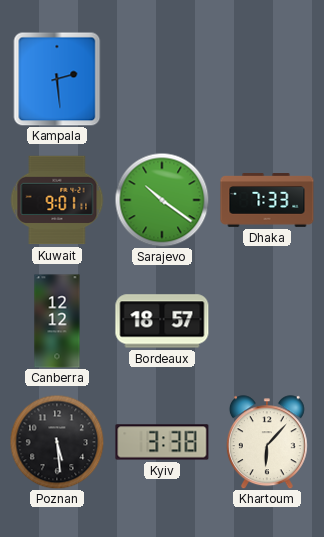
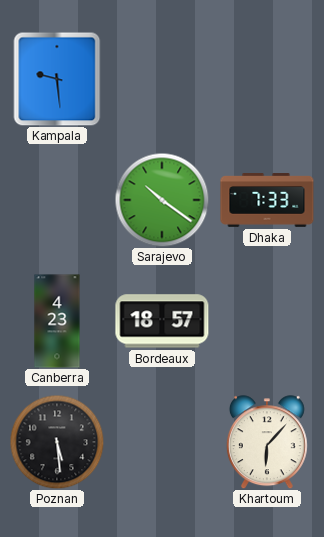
Kampala: 2:29 -> 9:29 (57, 79)
Kuwait: 9:01 -> none (57, 200)
Canberra: 12:12 -> 4:23 (57, 321)
Kyiv: 3:38 -> none (162, 442)
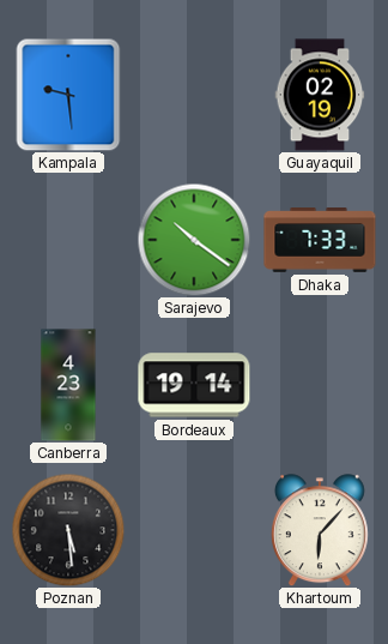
Guayaquil: none -> 02:19 (320, 95)
Bordeaux: 18:57 -> 19:14 (194, 385)
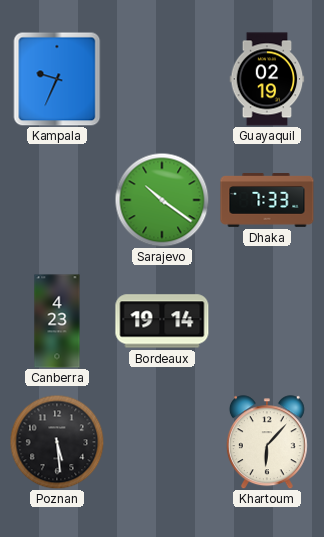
Kampala: 9:29 -> 9:34 (57, 79)
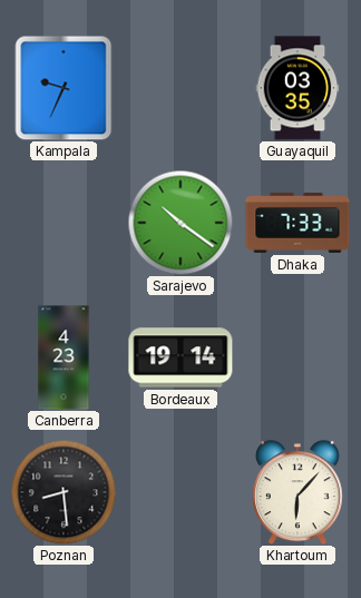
Guayaquil: 02:19 -> 03:35 (297, 88)
Poznan: 5:29 -> 8:29 (64, 492)
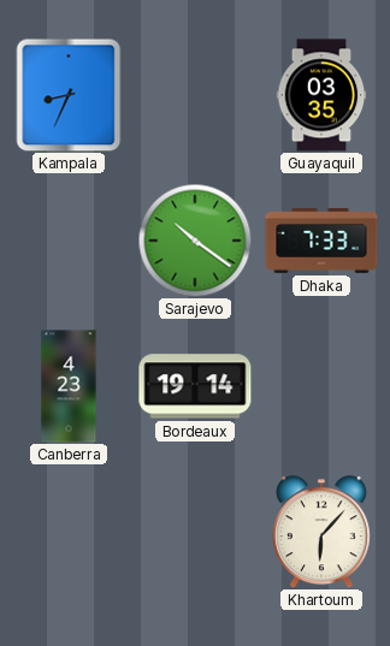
Kampala: 9:34 -> 8:34 (69, 95)
Poznan: 8:29 -> none (64, 492)
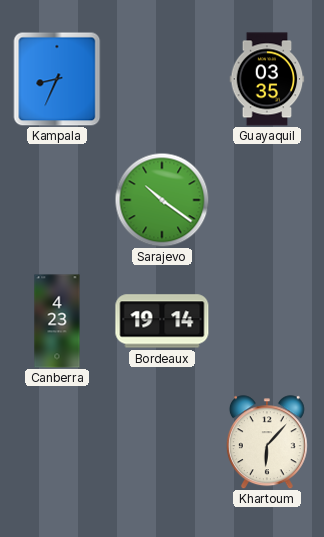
Dhaka: 7:33 -> none (321, 241)
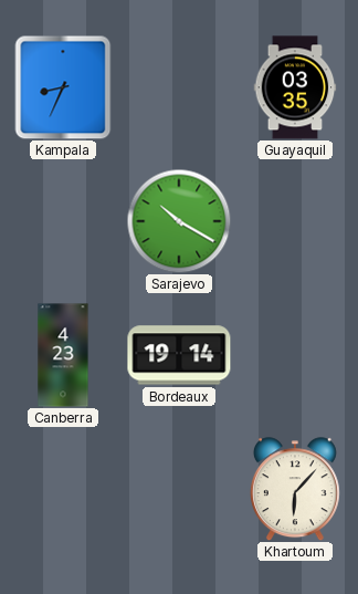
Sarajevo: 10:21 -> 10:20 (179, 221)
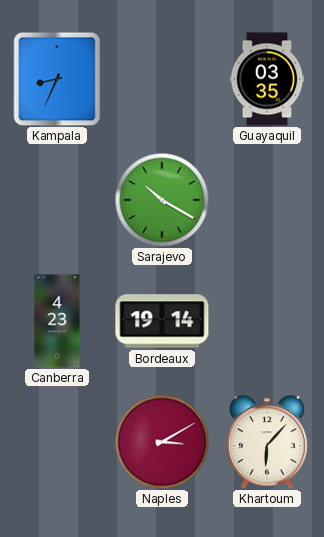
Naples: none -> 3:10 (162, 442)
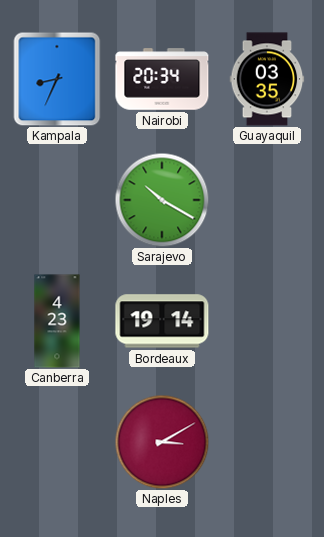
Nairobi: none -> 20:34 (162, 79)
Khartoum: 6:07 -> none (267, 442)
